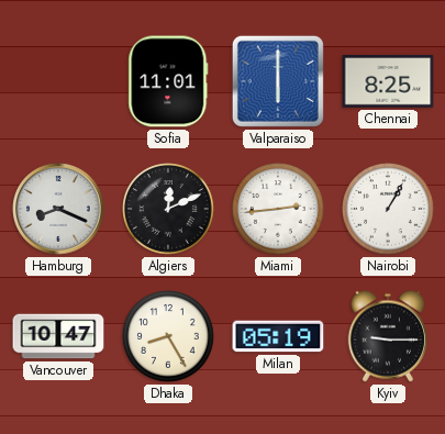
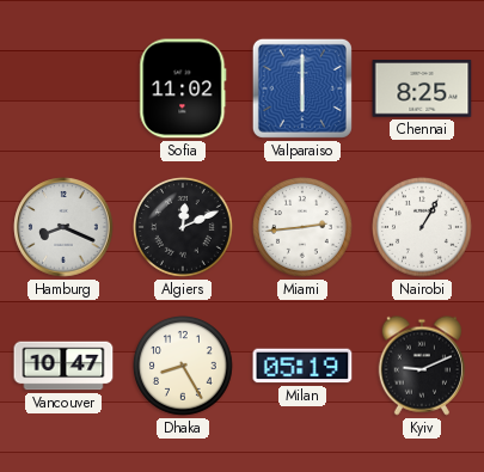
Sofia: 11:01 -> 11:02 (183, 88)
Kyiv: 9:15 -> 9:11 (421, 366)
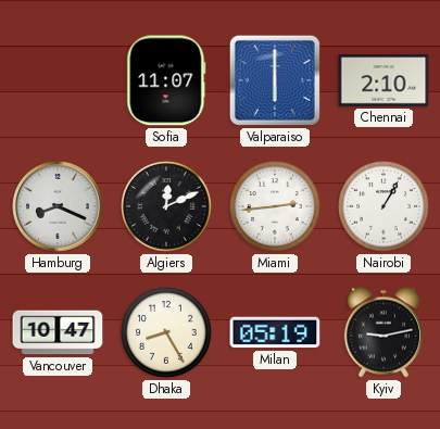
Sofia: 11:02 -> 11:07 (166, 80)
Chennai: 8:25 -> 2:10 (384, 80)
Kyiv: 9:11 -> 9:13 (382, 332)
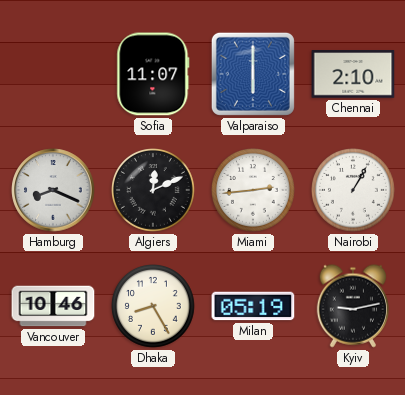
Vancouver: 10:47 -> 10:46 (53, 306)
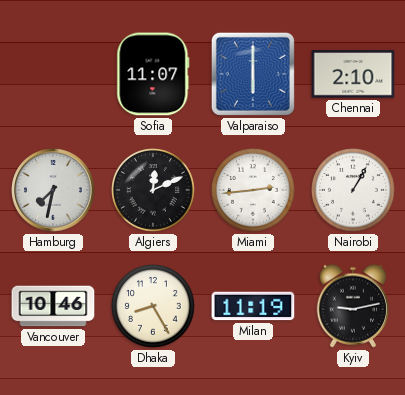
Hamburg: 8:19 -> 7:32 (53, 190)
Milan: 05:19 -> 11:19 (253, 306)
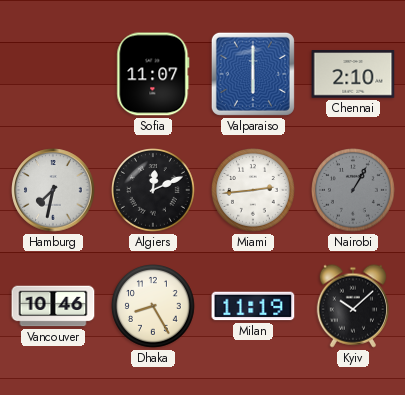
Nairobi dial: white -> grey (354, 191)
Kyiv: 9:13 -> 10:08 (352, 306)
